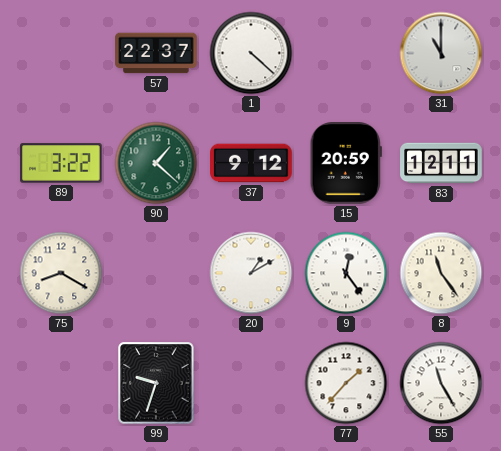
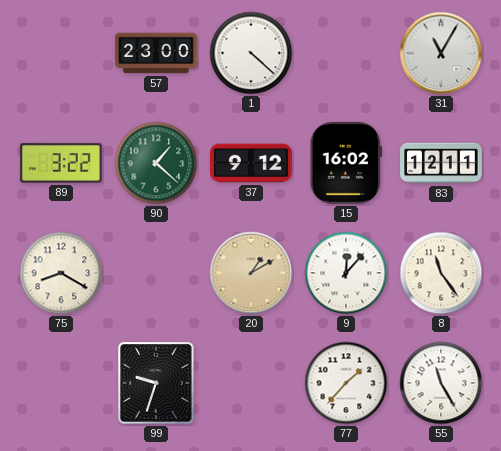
57: 22:37 -> 23:00 (156, 53)
31: 11:00 -> 11:05 (441, 53)
15: 20:59 -> 16:02 (346, 163)
20 dial: white -> champagne (251, 273)
9: 12:24 -> 12:07 (346, 273)
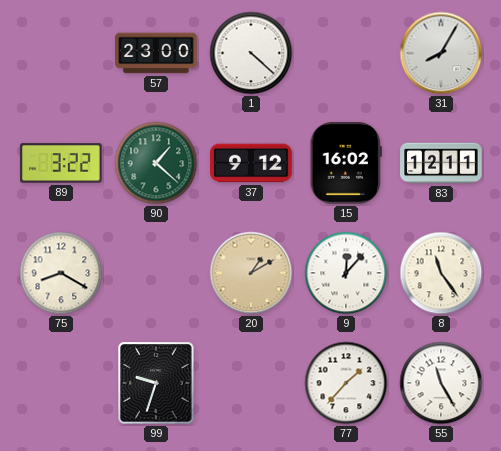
31: 11:05 -> 8:05 (441, 53)
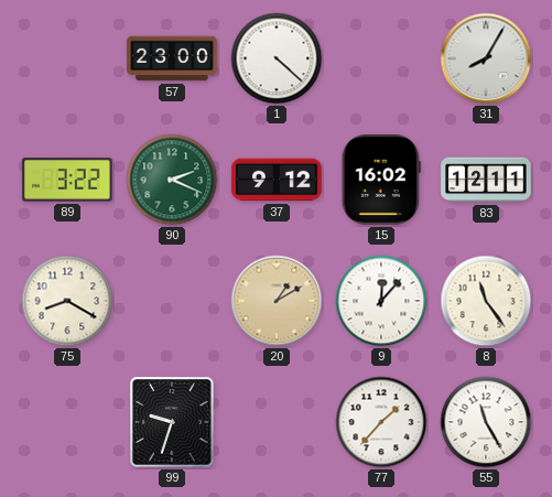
90: 1:22 -> 2:19 (172, 180)
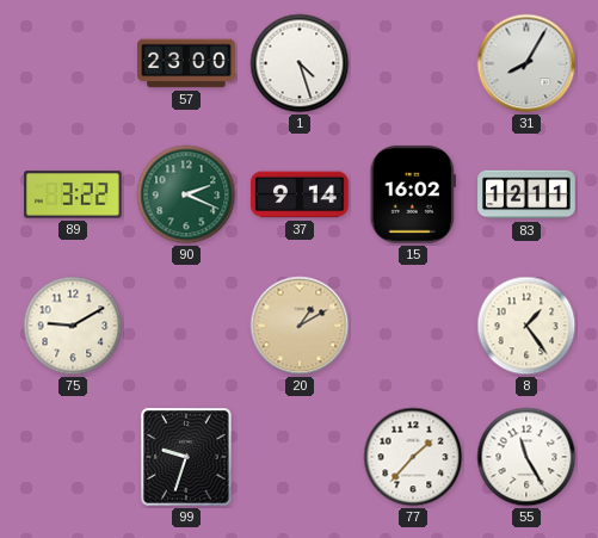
1: 4:22 -> 4:27 (300, 63)
37: 9:12 -> 9:14 (300, 194)
75: 8:20 -> 9:10 (73, 326)
9: 12:07 -> none (381, 301)
8: 11:24 -> 1:24 (526, 326)
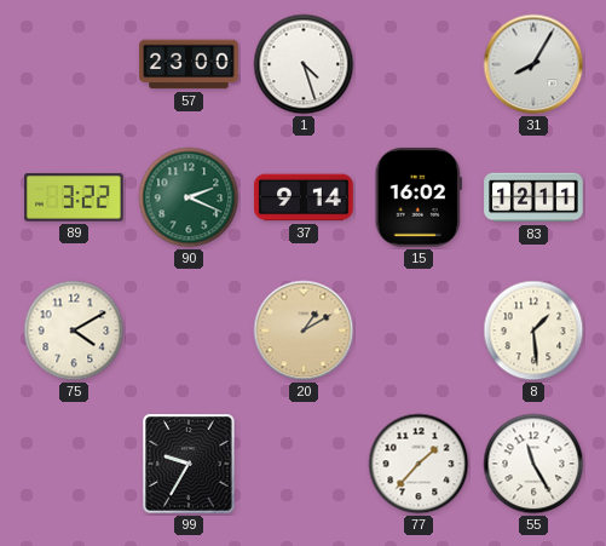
75: 9:10 -> 4:10 (74, 331)
8: 1:24 -> 1:29 (533, 331)
99: 9:33 -> 9:35 (189, 464)
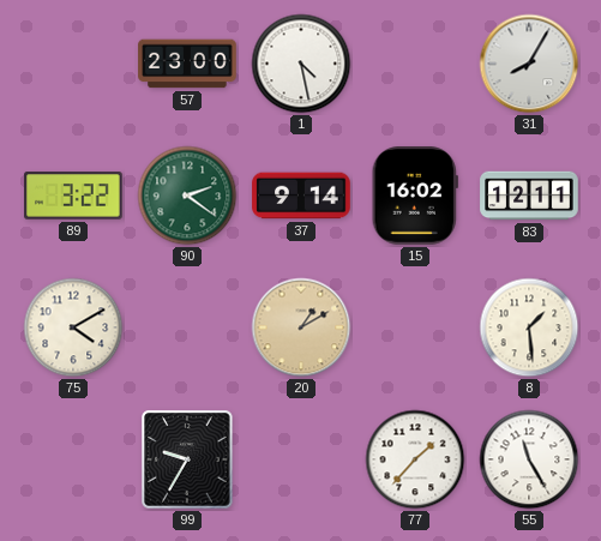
1: 4:27 -> 4:28 (301, 64)
90: 2:19 -> 2:21 (187, 196)
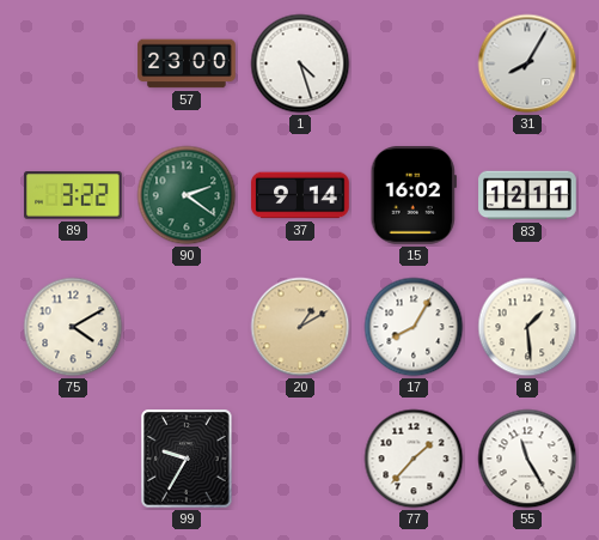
1: 4:28 -> 4:27 (300, 63)
17: none -> 8:05 (414, 327)
